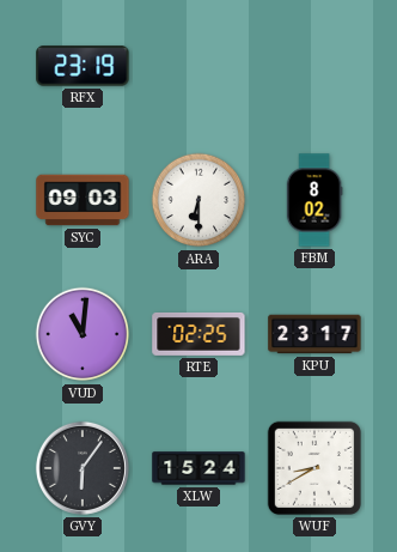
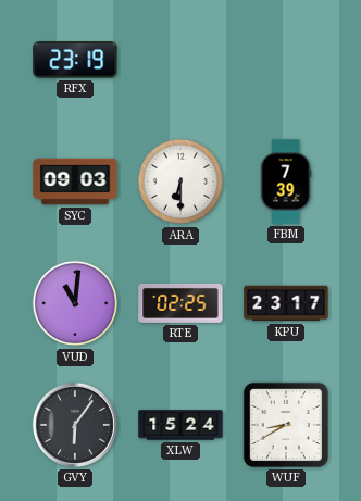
FBM: 8:02 -> 7:39 (286, 181)
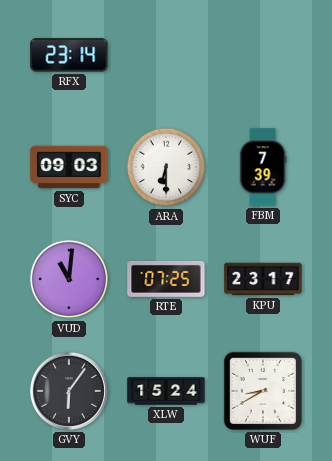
RFX: 23:19 -> 23:14 (69, 55)
RTE: 02:25 -> 07:25 (166, 279)
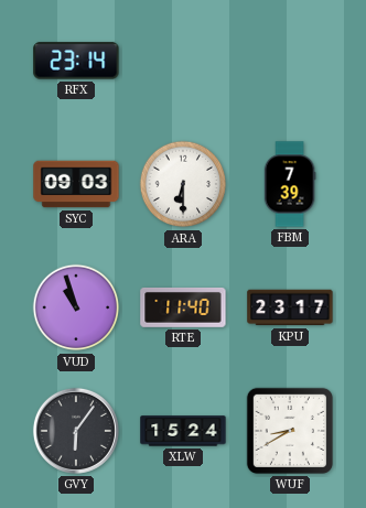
VUD: 11:01 -> 10:57 (76, 307)
RTE: 07:25 -> 11:40 (183, 307)
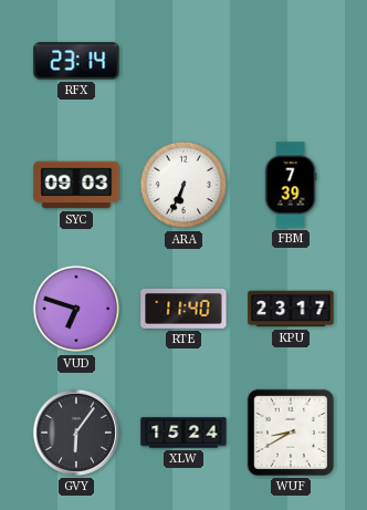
ARA: 6:30 -> 6:34 (183, 185)
VUD: 10:57 -> 6:48 (76, 309)
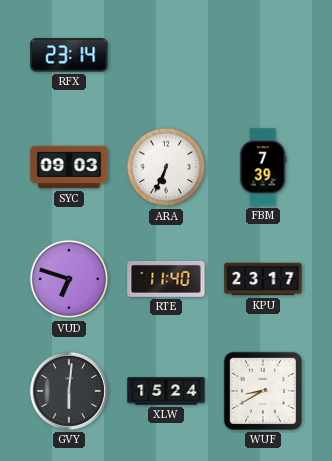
GVY: 6:06 -> 6:01 (69, 391)
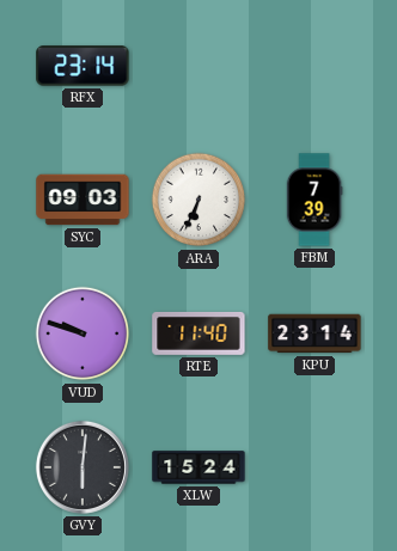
VUD: 6:48 -> 9:48 (83, 333)
KPU: 23:17 -> 23:14 (314, 333)
WUF: 8:40 -> none (263, 391)
